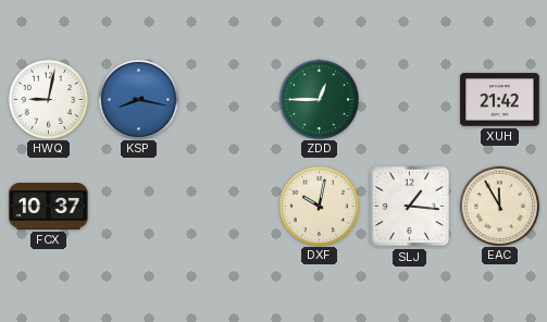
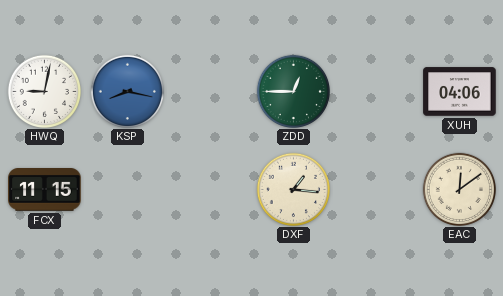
XUH: 21:42 -> 04:06 (460, 92)
FCX: 10:37 -> 11:15 (45, 190)
DXF: 10:02 -> 1:16 (293, 189)
SLJ: 1:16 -> none (410, 207)
EAC: 11:55 -> 12:09 (459, 189)
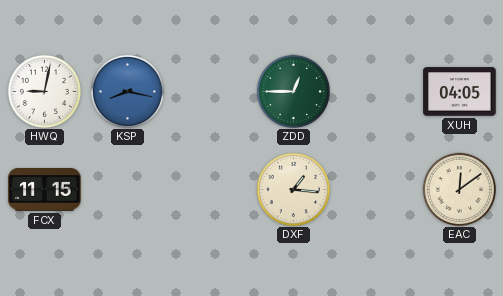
XUH: 04:06 -> 04:05 (460, 92)
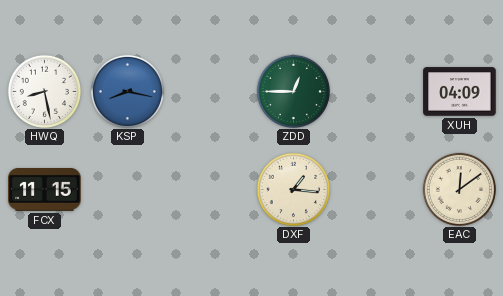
HWQ: 9:02 -> 8:28 (44, 91)
XUH: 04:05 -> 04:09 (460, 92)
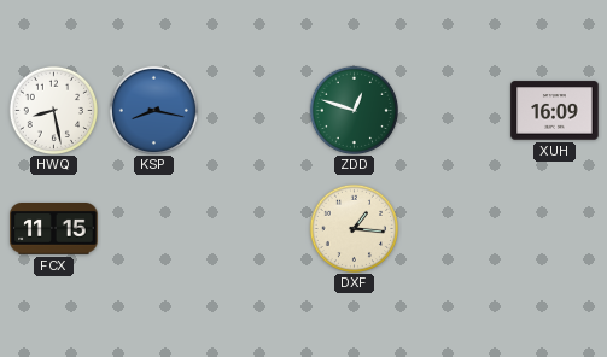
ZDD: 12:45 -> 12:48 (354, 110)
XUH: 04:09 -> 16:09 (555, 111)
EAC: 12:09 -> none (459, 189)
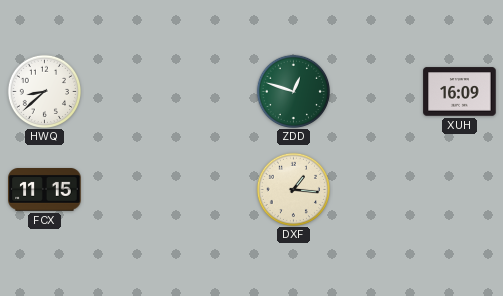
HWQ: 8:28 -> 8:38 (44, 91)
KSP: 8:17 -> none (153, 110)
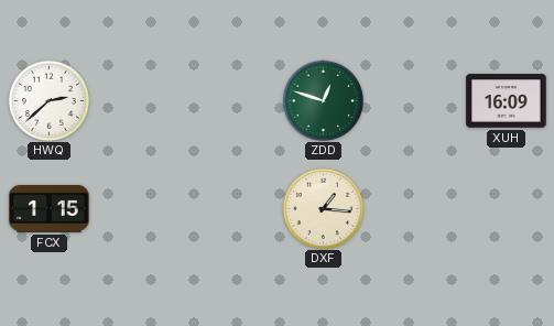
HWQ: 8:38 -> 2:38 (48, 100)
FCX: 11:15 -> 1:15 (50, 209)
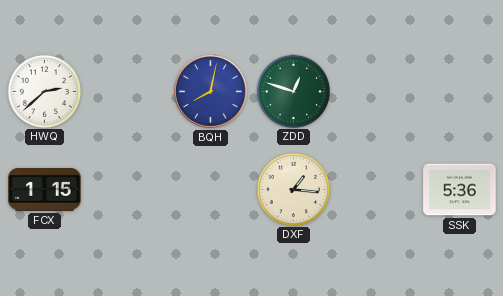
BQH: none -> 8:02 (211, 92)
XUH: 16:09 -> none (507, 101)
SSK: none -> 5:36 (460, 190)
